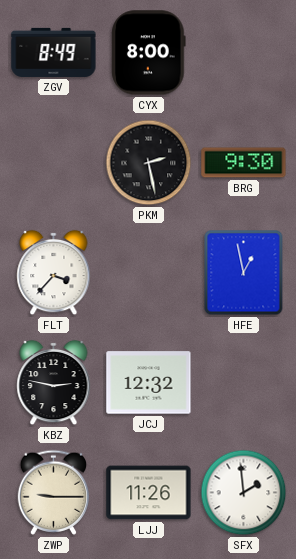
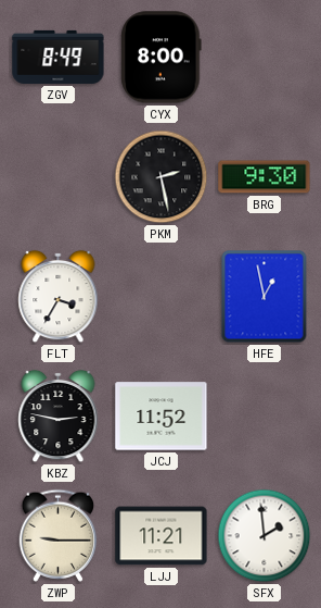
FLT: 3:37 -> 3:35 (59, 297)
JCJ: 12:32 -> 11:52 (162, 417)
LJJ: 11:26 -> 11:21 (162, 536)
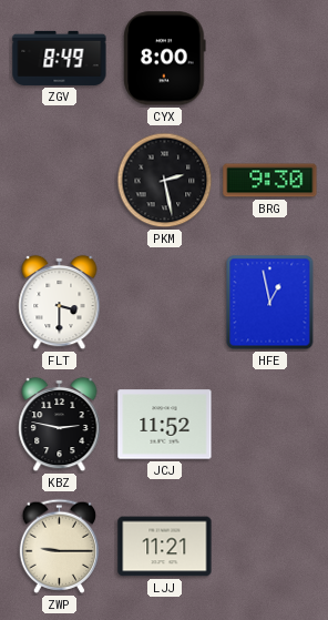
FLT: 3:35 -> 3:30 (60, 303)
SFX: 1:59 -> none (265, 536)
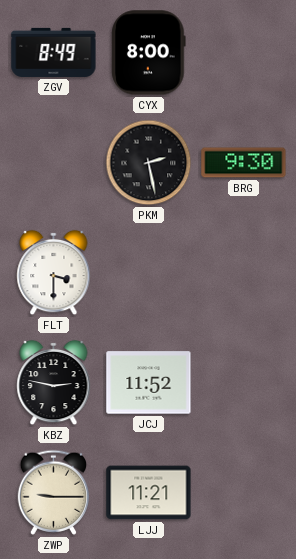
HFE: 12:58 -> none (270, 303)
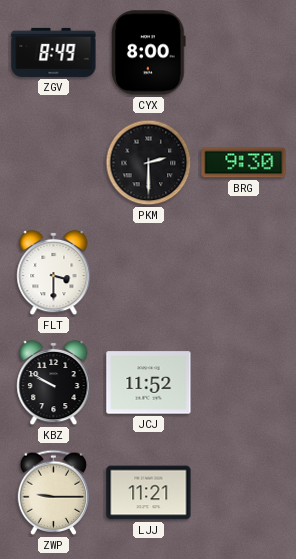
PKM: 2:28 -> 2:30 (149, 163)
KBZ: 2:47 -> 9:50 (54, 383)
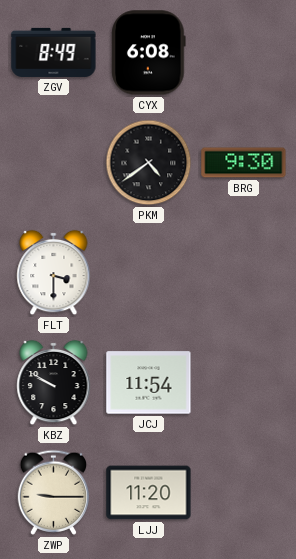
CYX: 8:00 -> 6:08 (149, 53)
PKM: 2:30 -> 4:39 (149, 163)
JCJ: 11:52 -> 11:54 (149, 383)
LJJ: 11:21 -> 11:20 (149, 493)
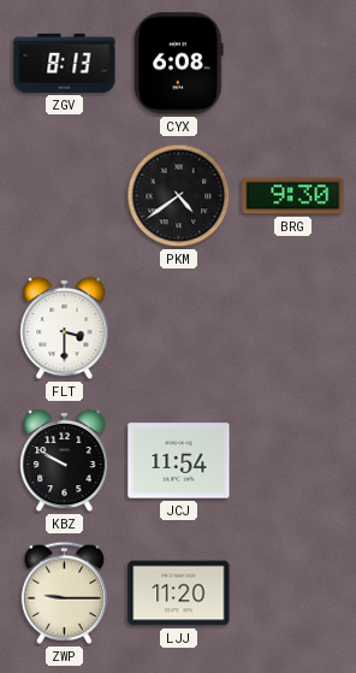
ZGV: 8:49 -> 8:13 (65, 63)
